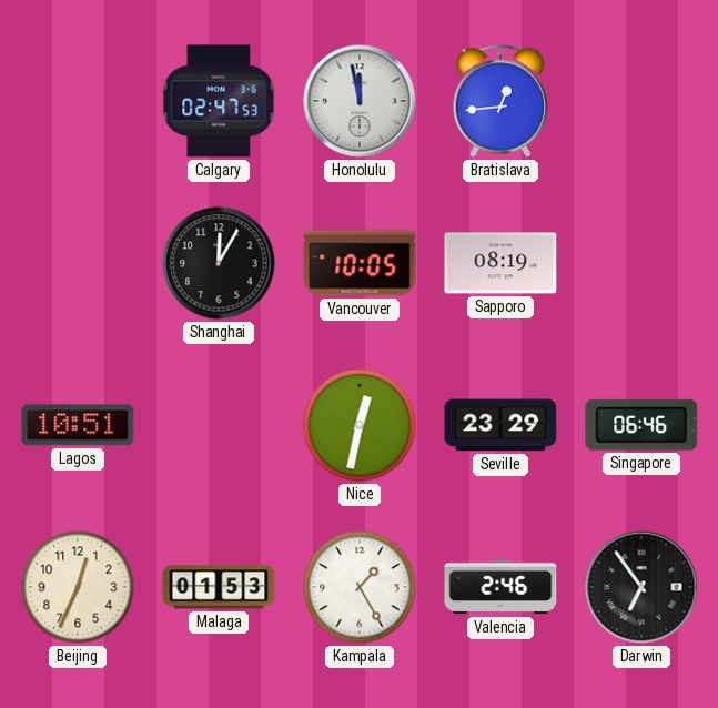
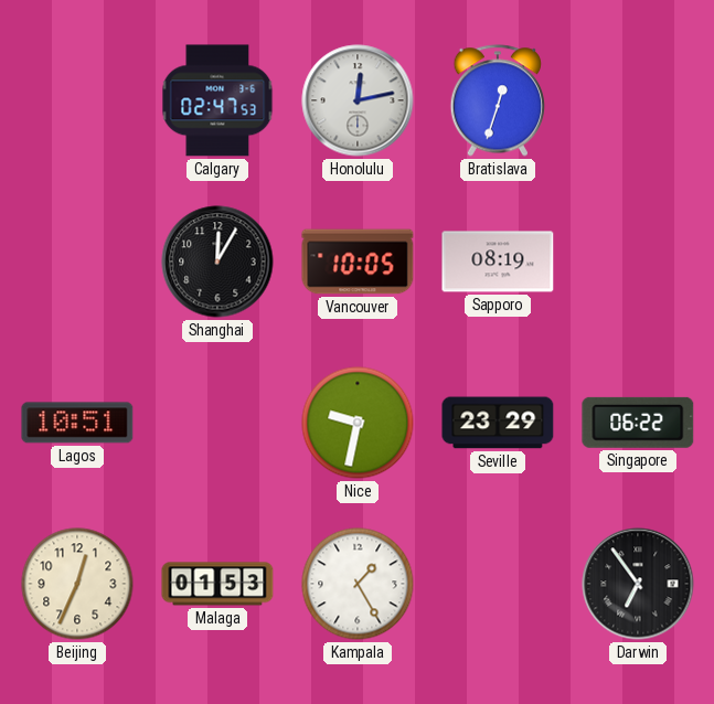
Honolulu: 11:58 -> 12:13 (358, 100)
Bratislava: 12:44 -> 12:33 (497, 100)
Nice: 12:32 -> 9:32 (358, 423)
Singapore: 06:46 -> 06:22 (638, 423)
Valencia: 2:46 -> none (500, 587)
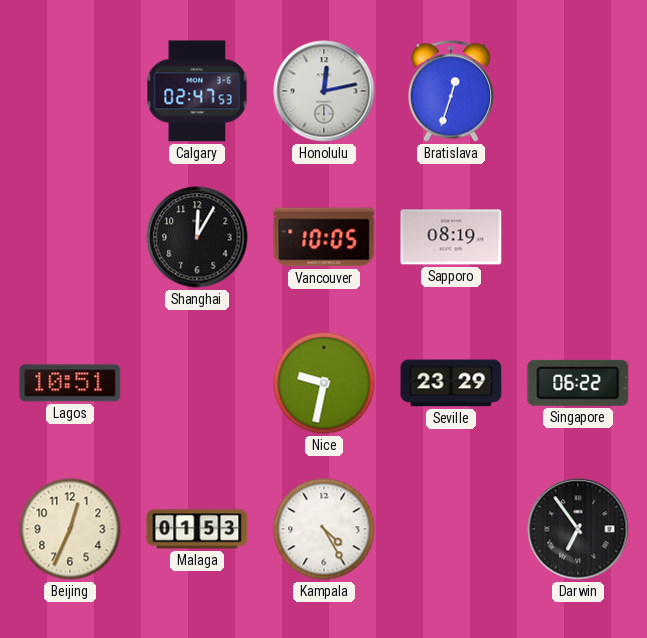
Kampala: 1:25 -> 4:25 (324, 529)
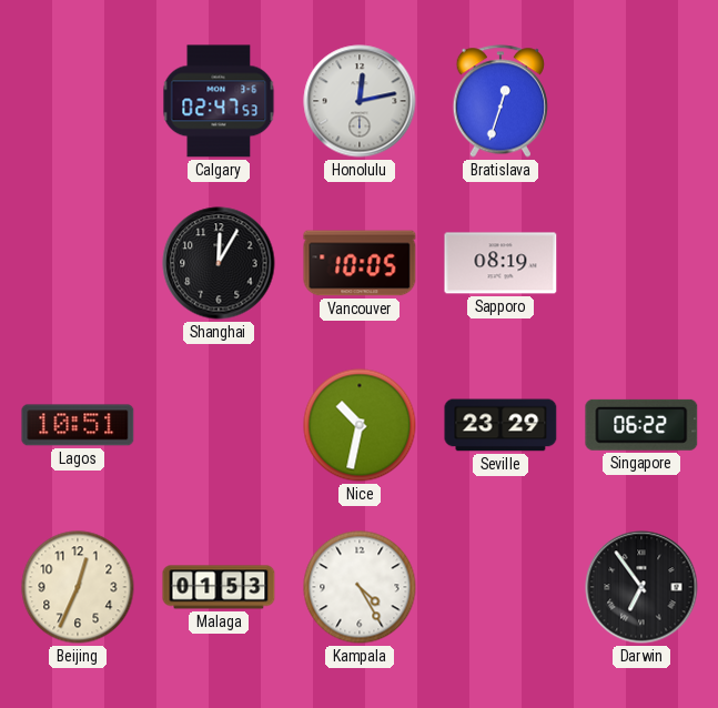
Nice: 9:32 -> 10:32 (360, 425)
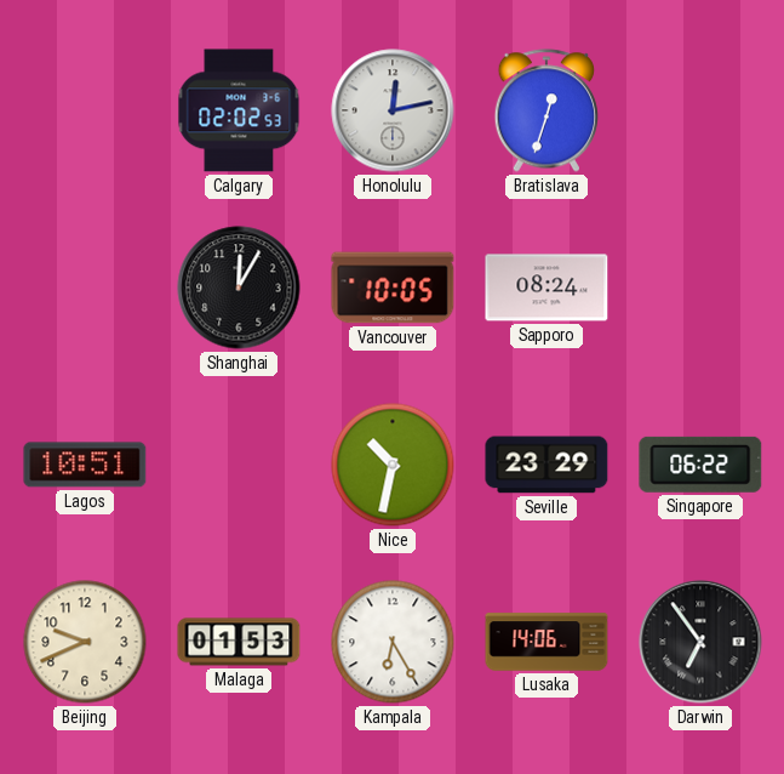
Calgary: 02:47 -> 02:02 (239, 110)
Sapporo: 08:19 -> 08:24 (546, 288)
Beijing: 12:34 -> 9:41 (85, 642)
Kampala: 4:25 -> 6:25 (393, 642)
Lusaka: none -> 14:06 (546, 642)
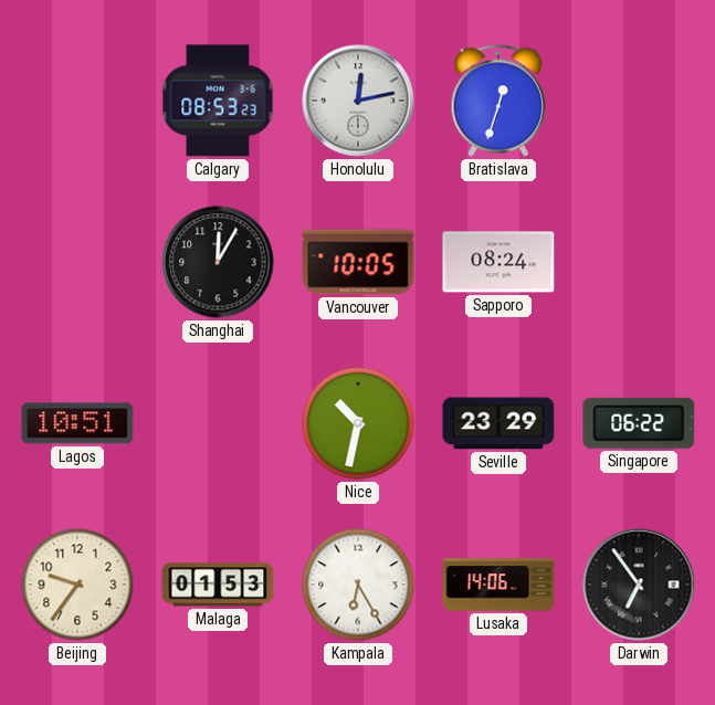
Calgary: 02:02 -> 08:53 (218, 101)
Beijing: 9:41 -> 9:36 (77, 585)
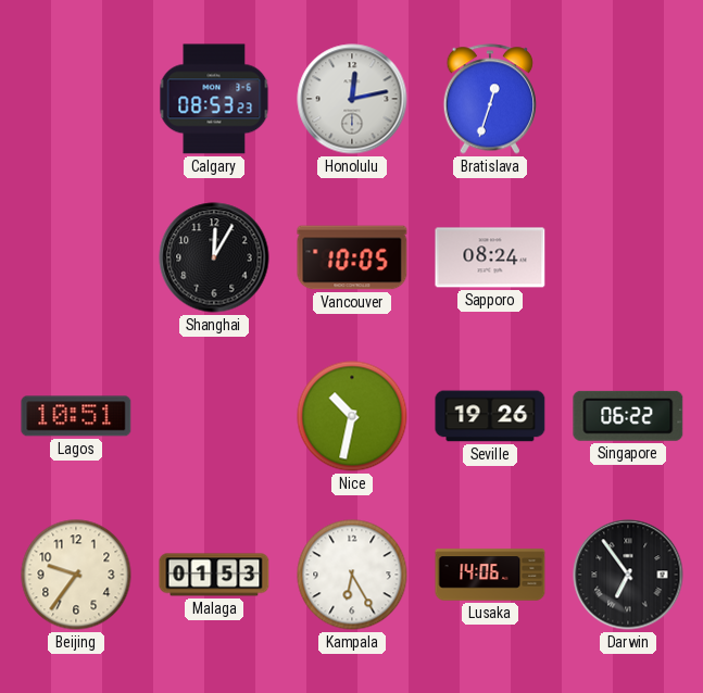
Seville: 23:29 -> 19:26 (490, 416)
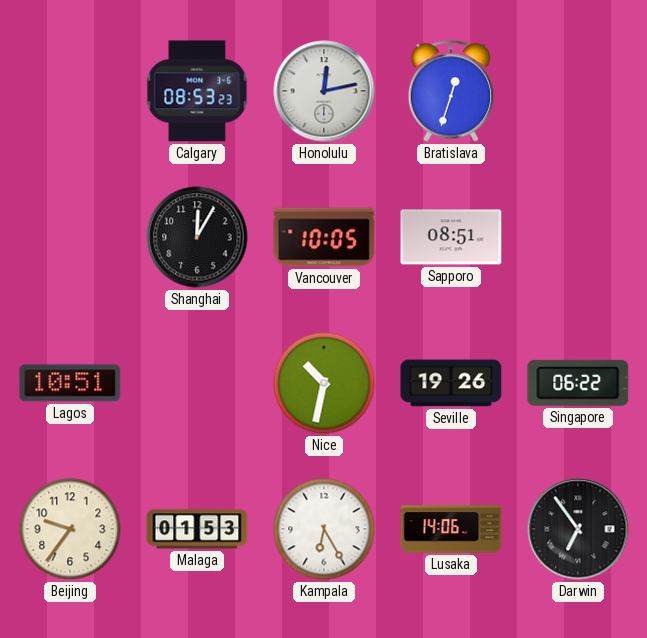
Sapporo: 08:24 -> 08:51 (451, 237)
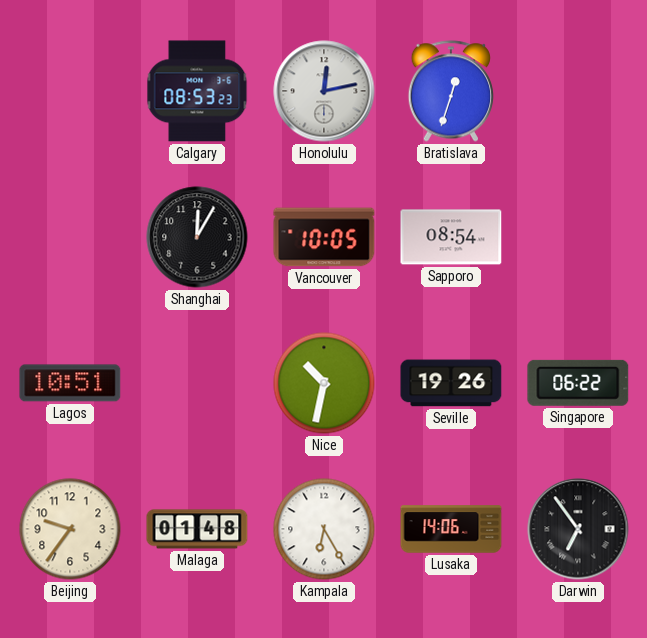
Sapporo: 08:51 -> 08:54 (451, 237)
Malaga: 01:53 -> 01:48 (197, 529)
